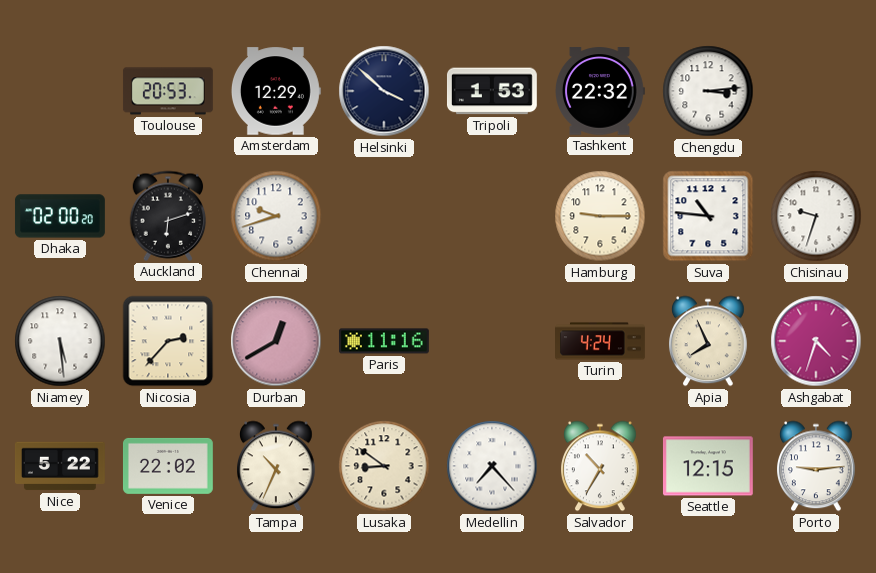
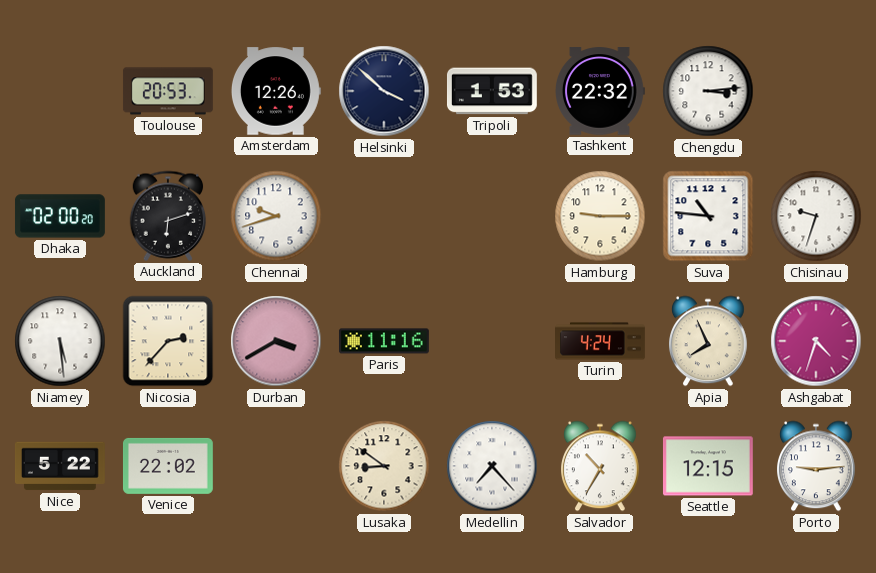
Amsterdam: 12:29 -> 12:26 (276, 91)
Durban: 12:40 -> 3:40 (276, 341)
Tampa: 10:34 -> none (277, 466)
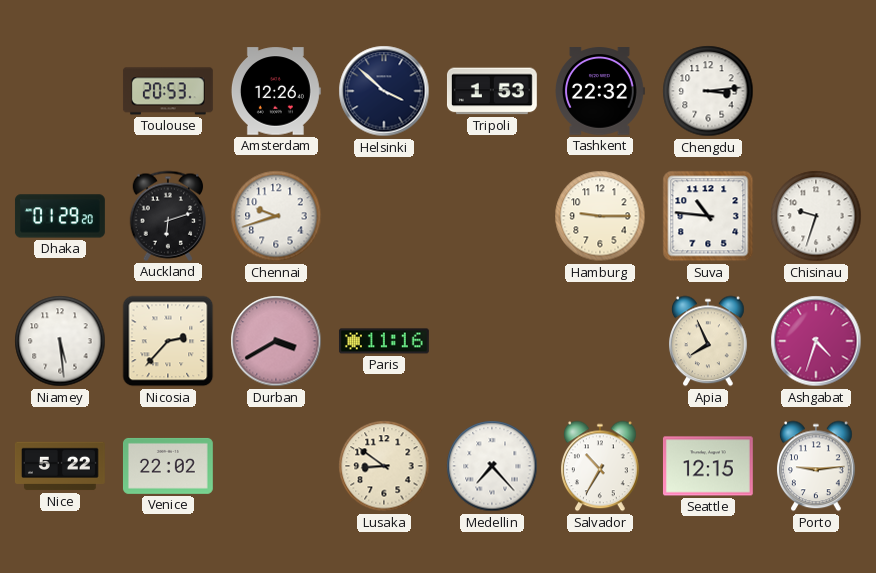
Dhaka: 02:00 -> 01:29 (60, 216)
Turin: 4:24 -> none (601, 341)
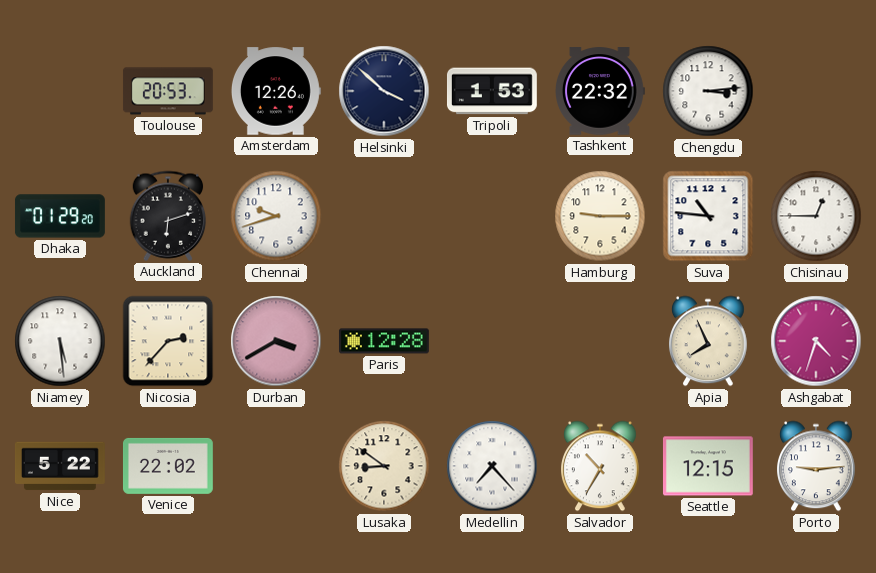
Chisinau: 9:33 -> 12:45 (816, 216)
Paris: 11:16 -> 12:28 (384, 341)
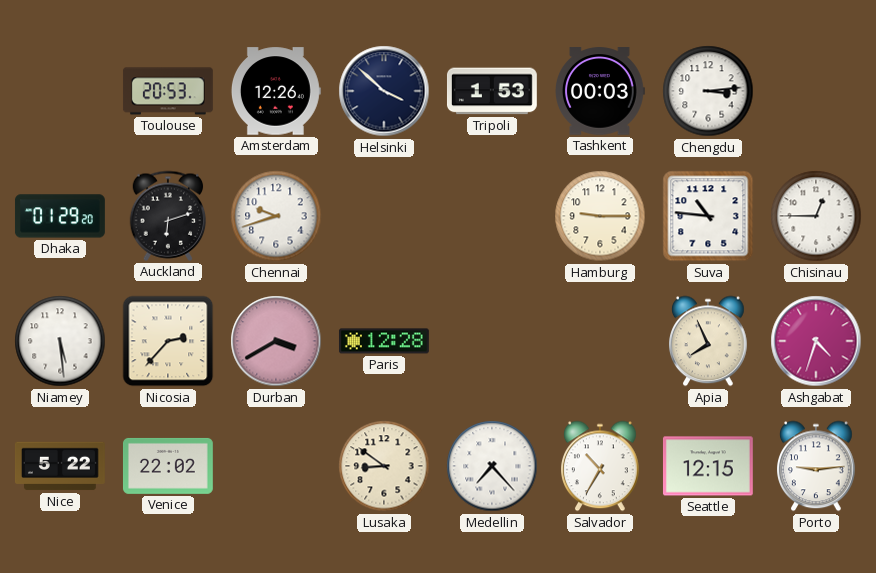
Tashkent: 22:32 -> 00:03 (600, 91)
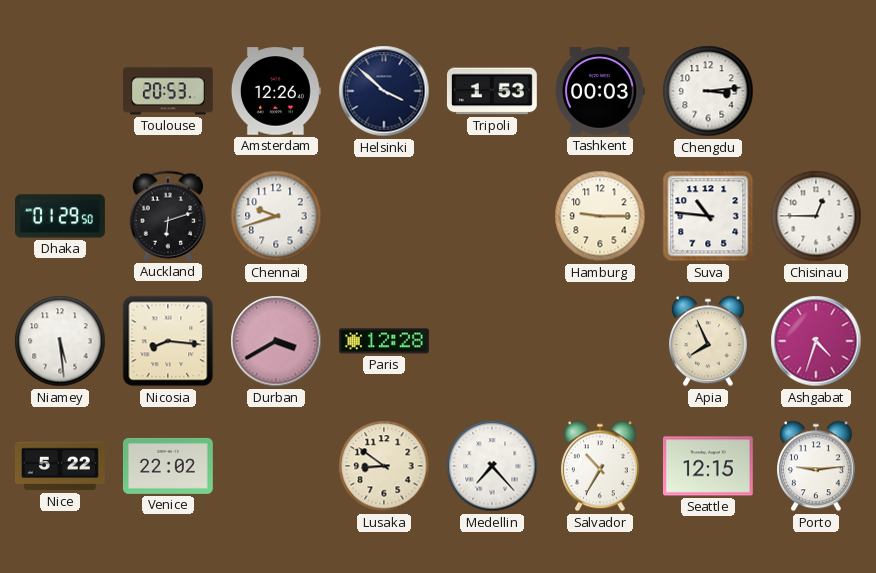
Dhaka: 01:29:20 -> 01:29:50 (60, 216)
Nicosia: 2:37 -> 8:16 (168, 341)
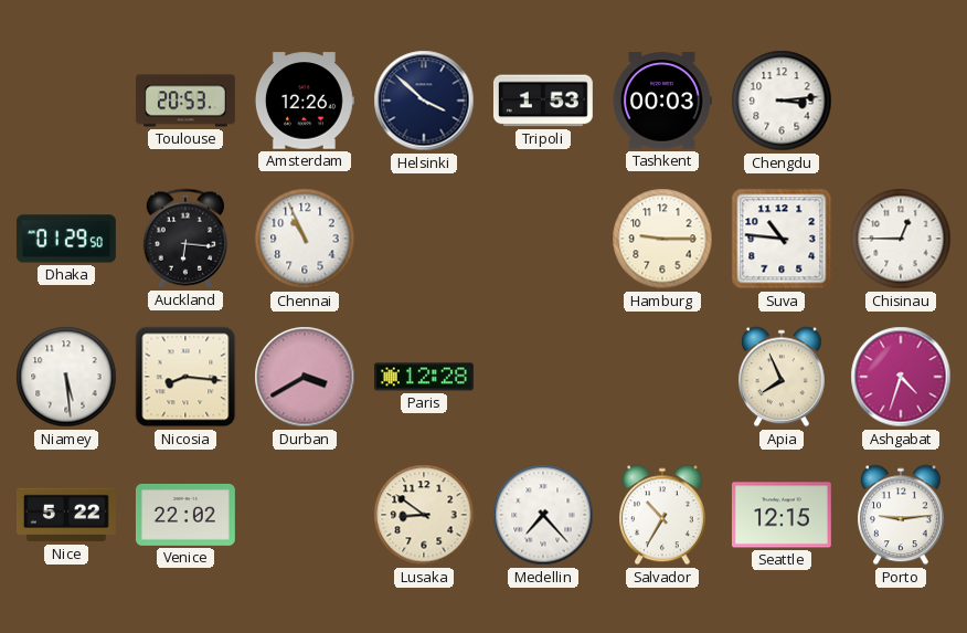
Auckland: 6:12 -> 6:16 (185, 239)
Chennai: 9:42 -> 10:56 (305, 239)
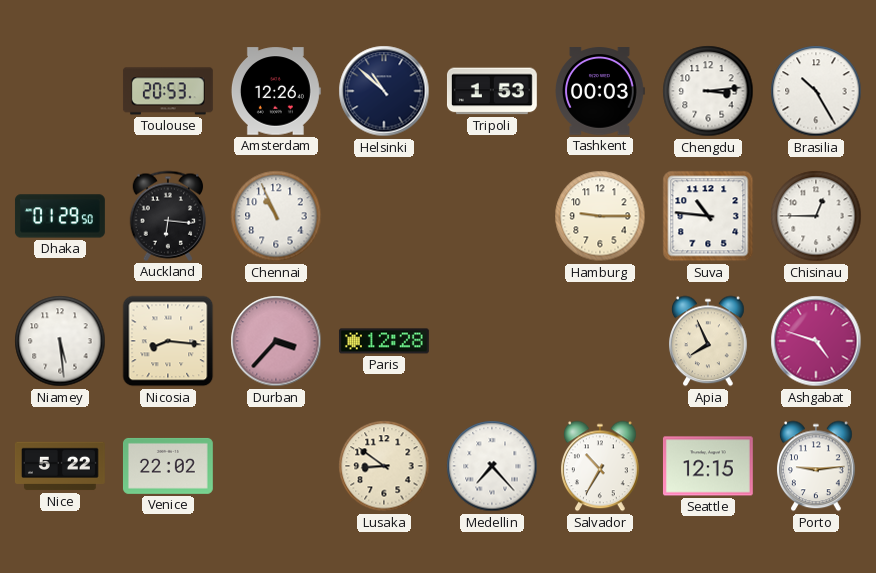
Helsinki: 3:52 -> 10:52 (384, 91)
Brasilia: none -> 10:25 (816, 91)
Durban: 3:40 -> 3:37 (276, 341)
Ashgabat: 4:33 -> 4:48 (816, 341)
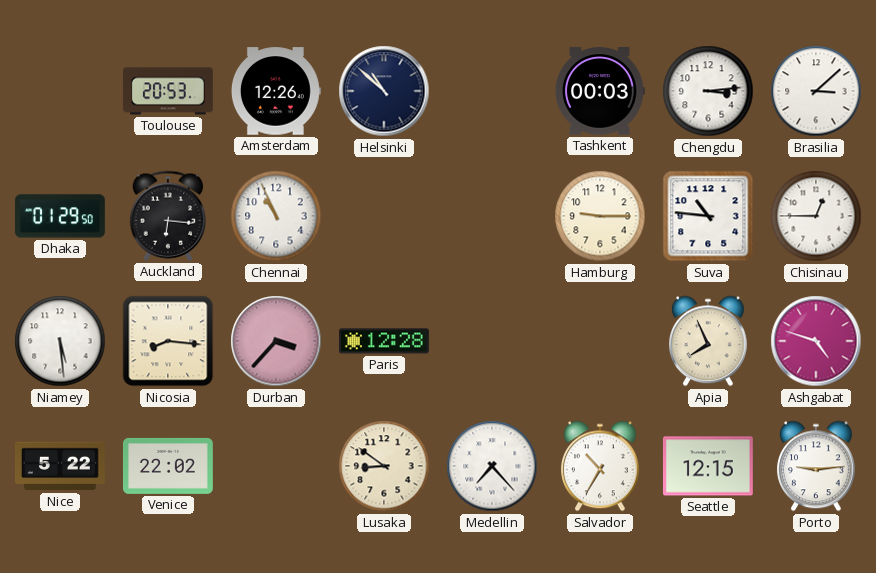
Tripoli: 1:53 -> none (492, 91)
Brasilia: 10:25 -> 3:08 (816, 91)
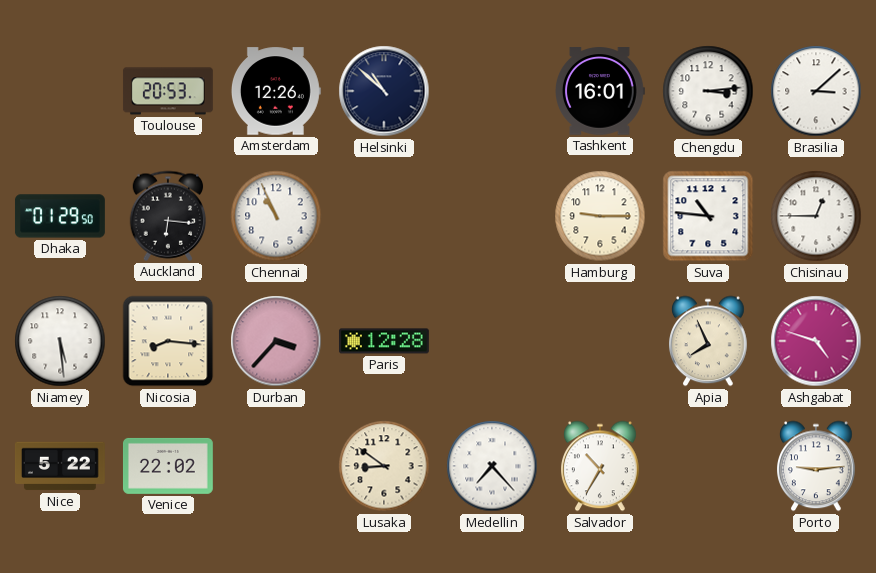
Tashkent: 00:03 -> 16:01 (600, 91)
Seattle: 12:15 -> none (708, 466)
